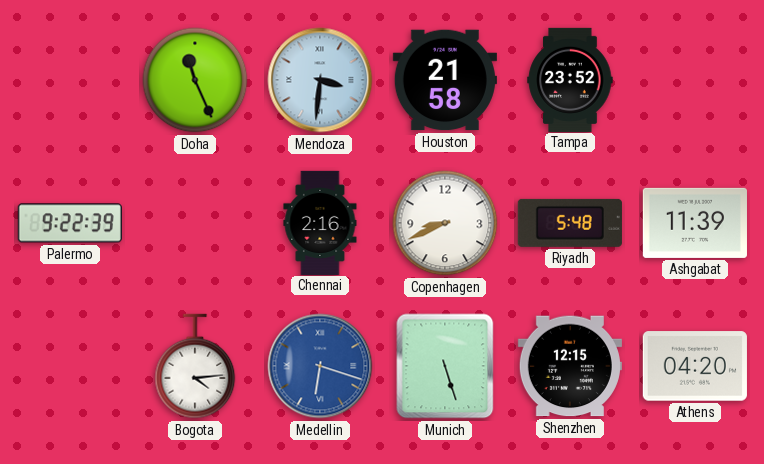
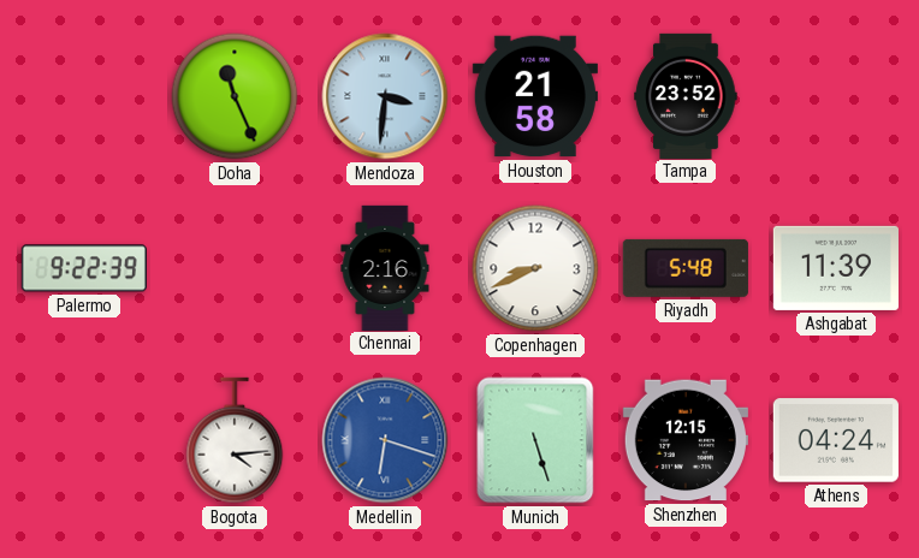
Athens: 04:20 -> 04:24 (836, 440)
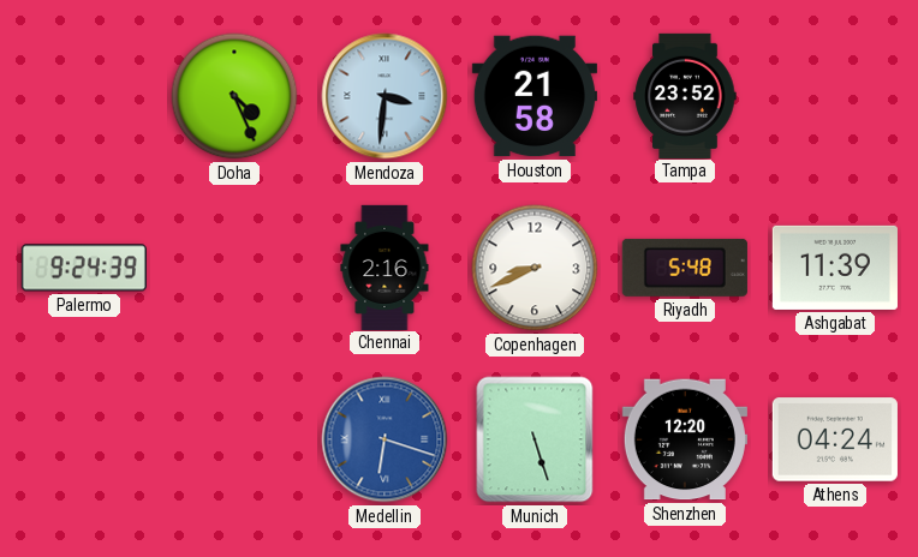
Doha: 11:26 -> 4:26 (234, 96)
Palermo: 9:22 -> 9:24 (84, 268)
Bogota: 4:14 -> none (235, 440)
Shenzhen: 12:15 -> 12:20 (685, 439)
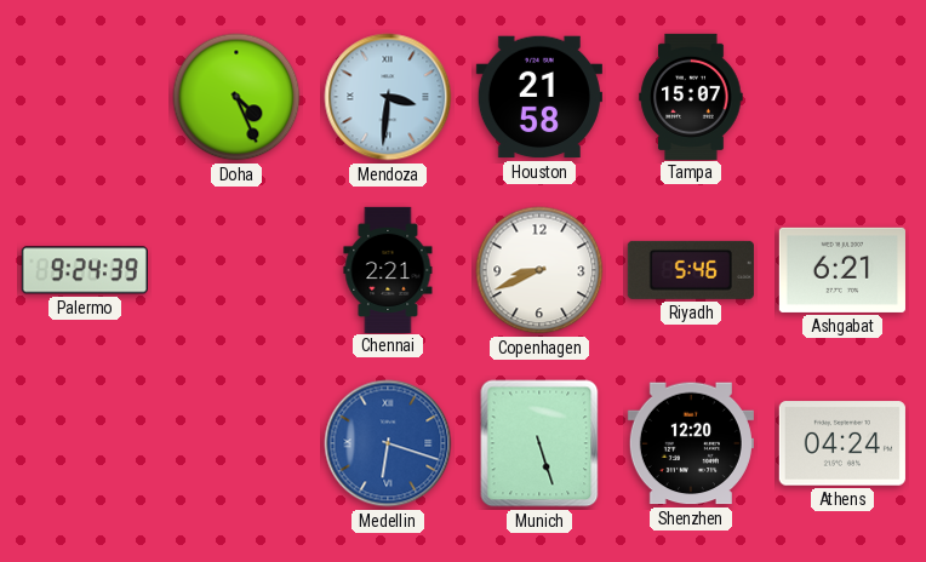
Tampa: 23:52 -> 15:07 (691, 96)
Chennai: 2:16 -> 2:21 (388, 269)
Riyadh: 5:48 -> 5:46 (691, 270)
Ashgabat: 11:39 -> 6:21 (842, 270)
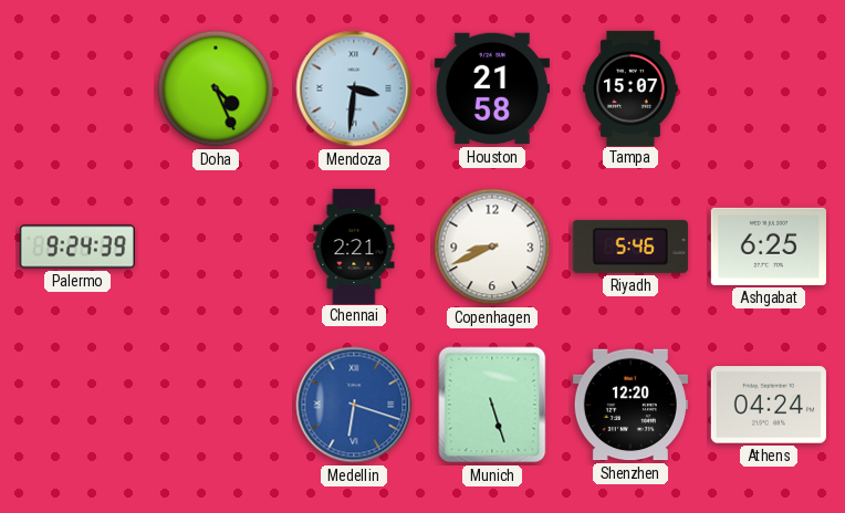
Ashgabat: 6:21 -> 6:25 (769, 247)
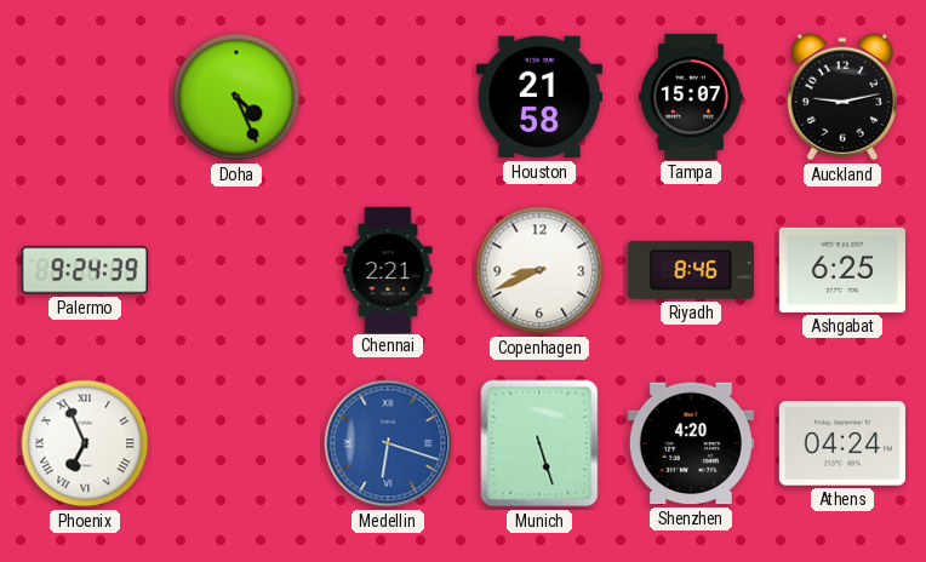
Mendoza: 3:31 -> none (354, 88)
Auckland: none -> 9:13 (841, 97)
Riyadh: 5:46 -> 8:46 (691, 270)
Phoenix: none -> 6:56 (85, 443)
Shenzhen: 12:20 -> 4:20 (691, 443)
